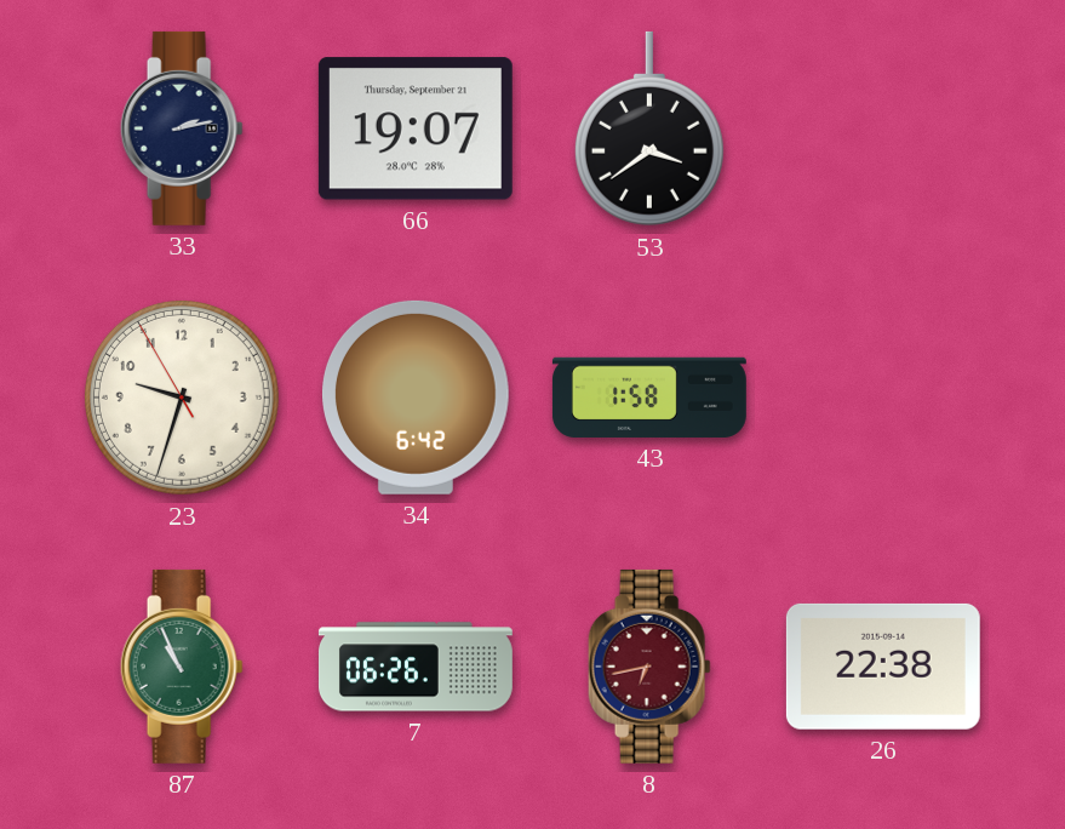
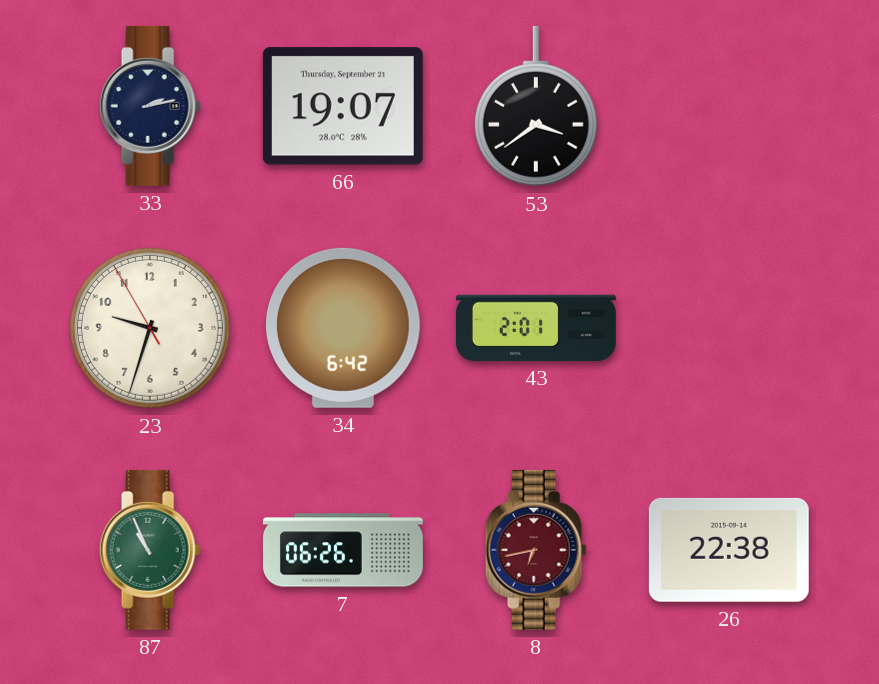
43: 1:58 -> 2:01 (536, 328)
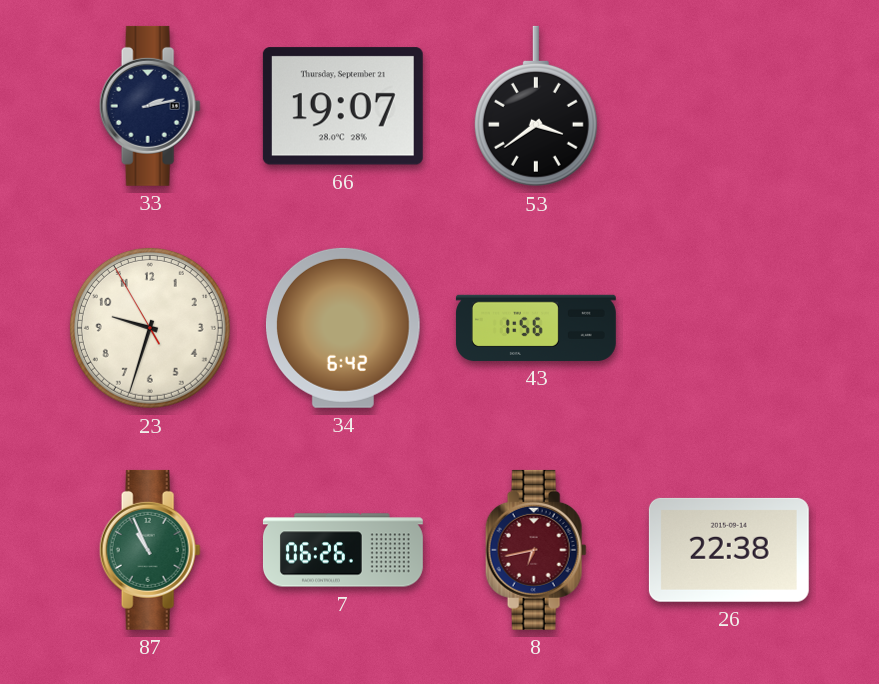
43: 2:01 -> 1:56 (536, 328)
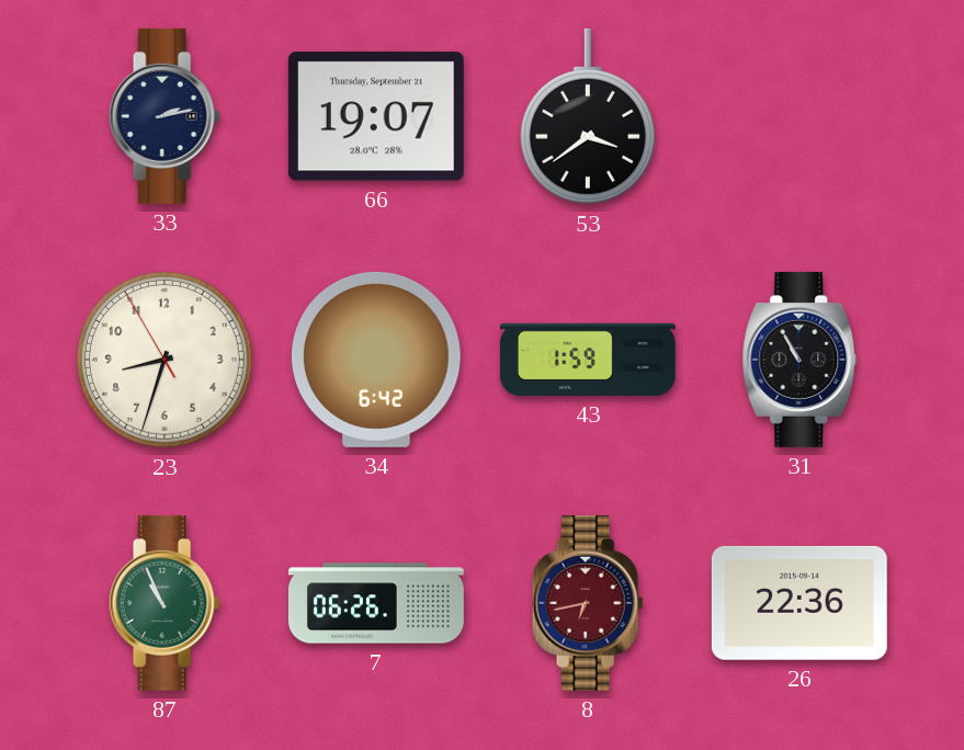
23: 9:32 -> 8:32 (165, 360)
43: 1:56 -> 1:59 (588, 360)
31: none -> 10:55 (799, 360)
26: 22:38 -> 22:36 (799, 603)
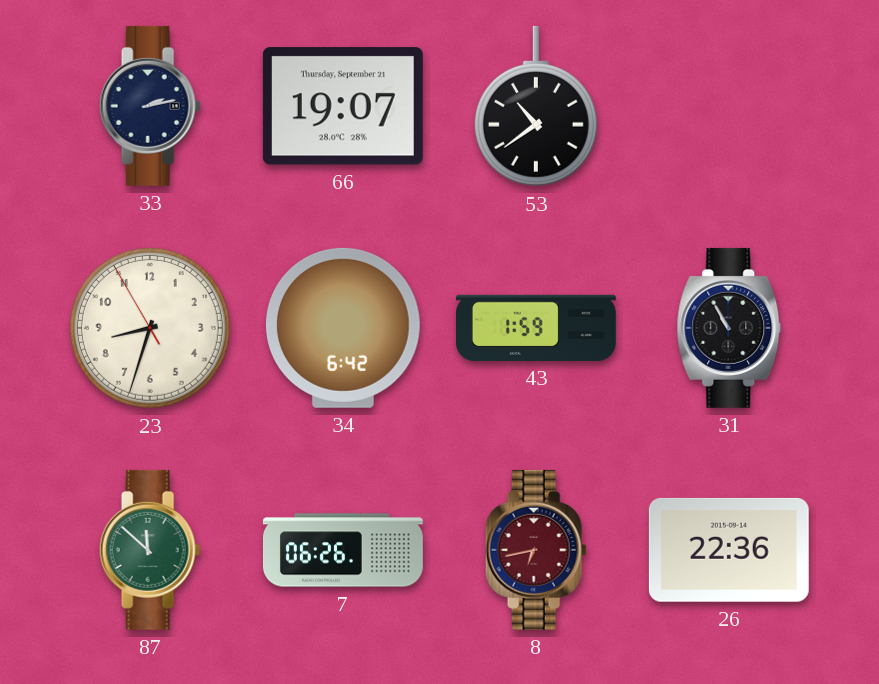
53: 3:39 -> 10:39 (536, 106)
87: 10:56 -> 11:52 (150, 550)
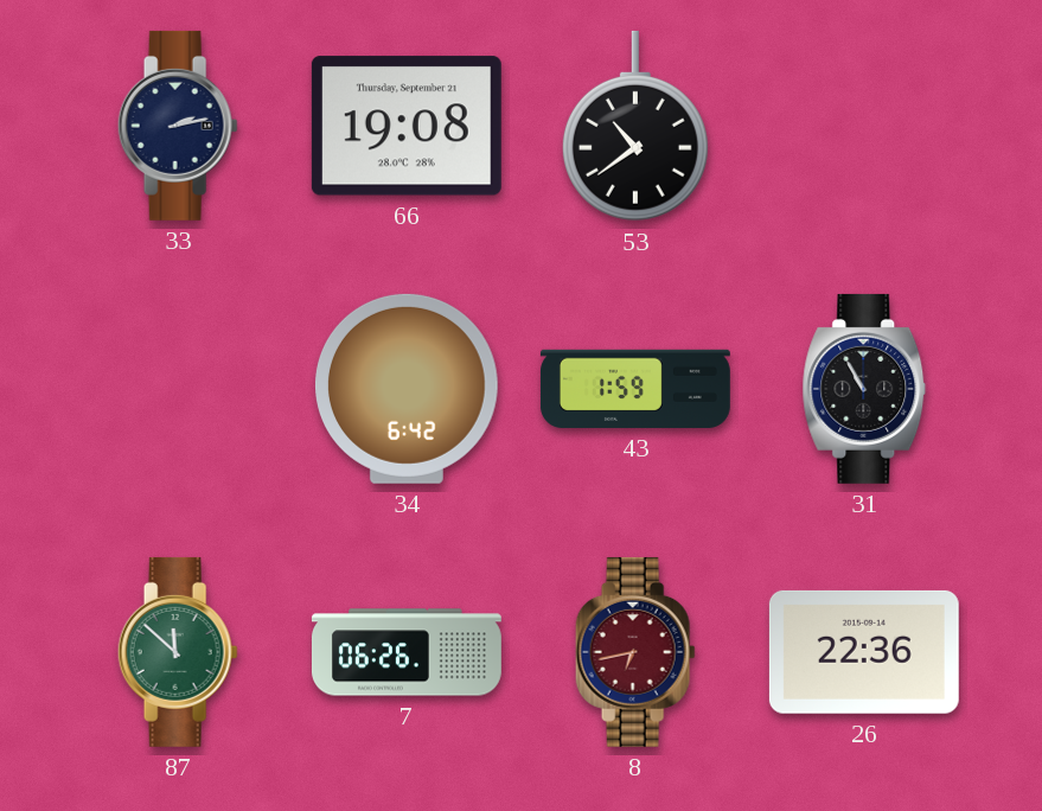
66: 19:07 -> 19:08 (407, 126)
23: 8:32 -> none (150, 328)
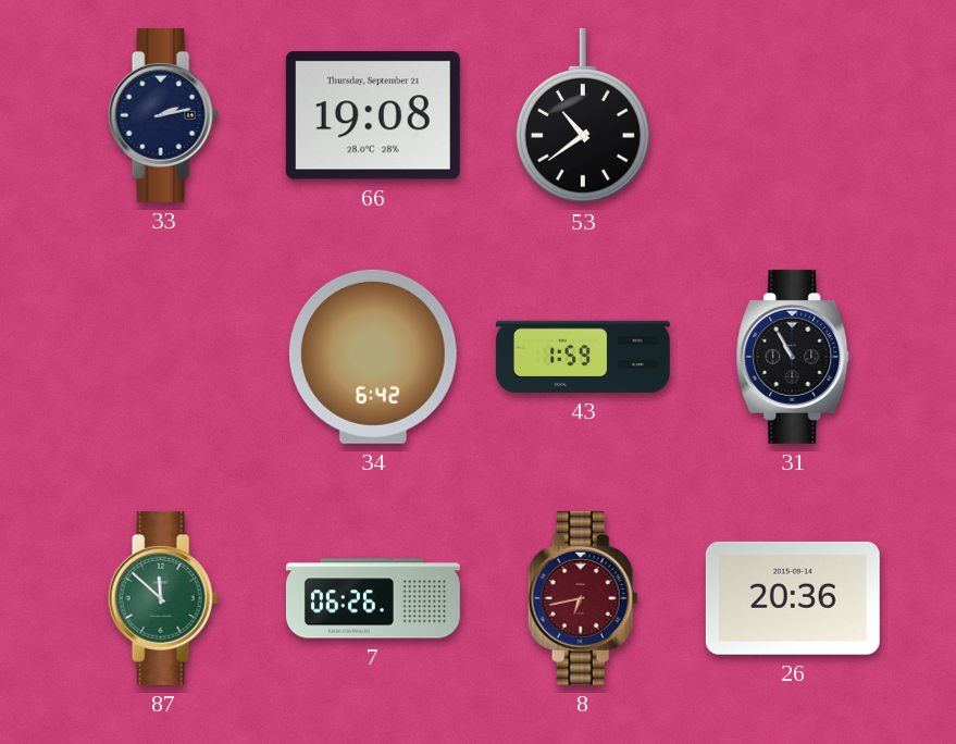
26: 22:36 -> 20:36 (793, 598)
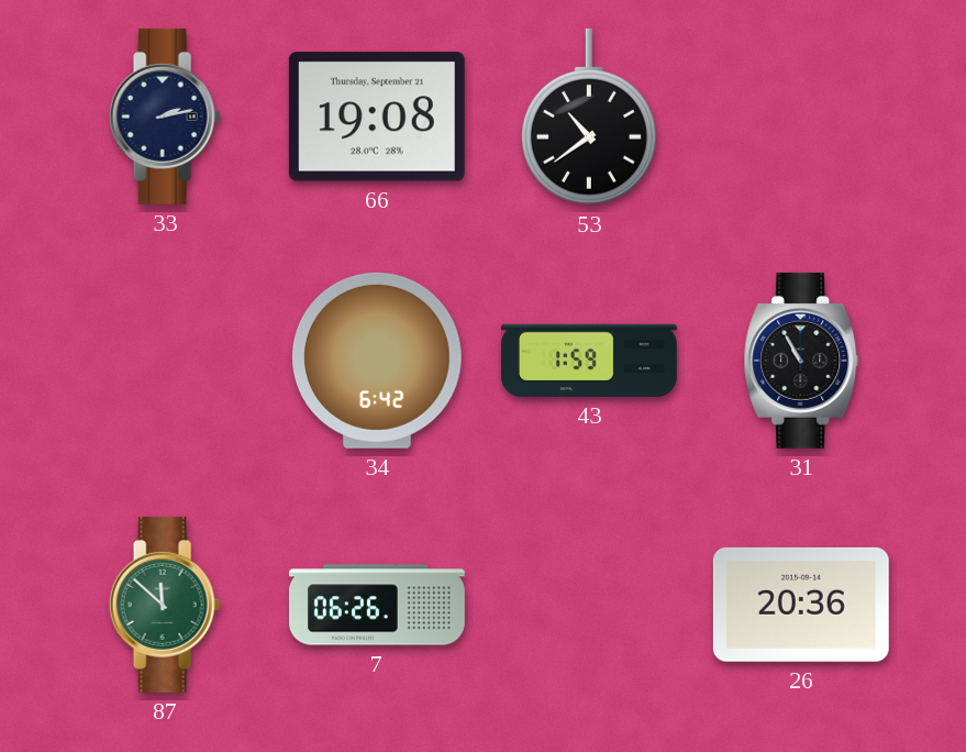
8: 6:43 -> none (583, 598)
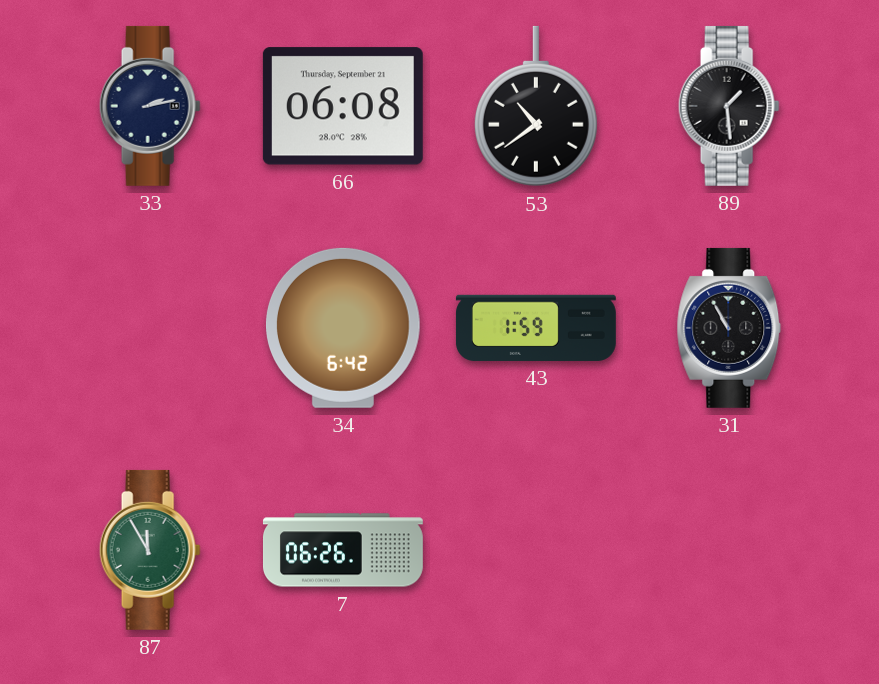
66: 19:08 -> 06:08 (343, 106)
89: none -> 1:29 (729, 106)
87: 11:52 -> 11:55 (150, 550)
26: 20:36 -> none (801, 605)
